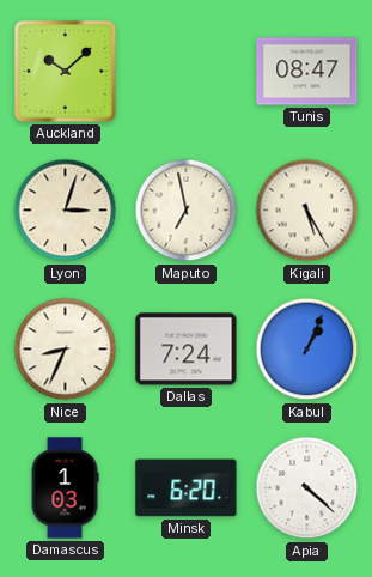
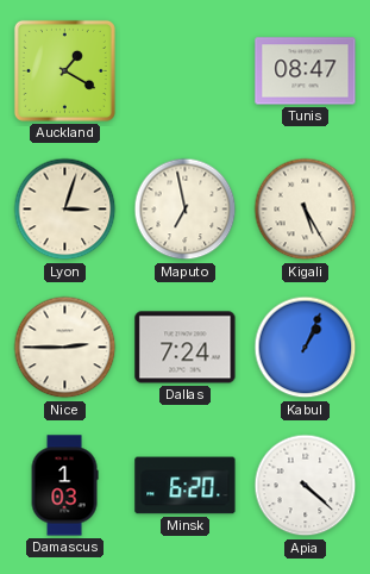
Auckland: 10:08 -> 1:20 (64, 70)
Nice: 8:34 -> 2:45 (65, 348)
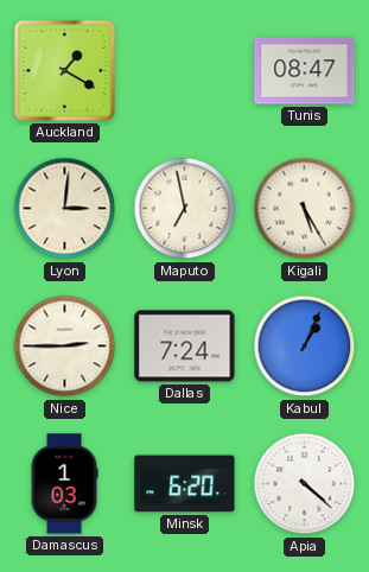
Lyon: 3:03 -> 3:01 (65, 209)
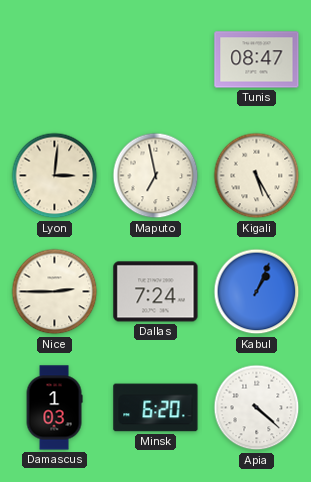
Auckland: 1:20 -> none (64, 70)
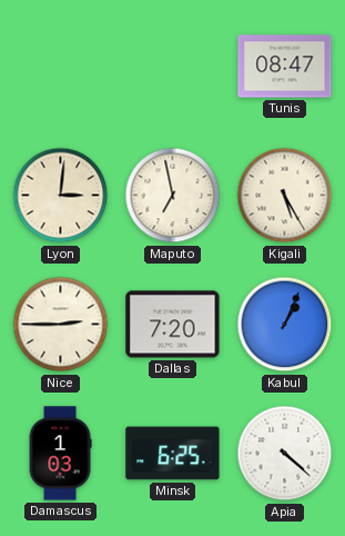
Dallas: 7:24 -> 7:20 (173, 325)
Minsk: 6:20 -> 6:25 (173, 454)
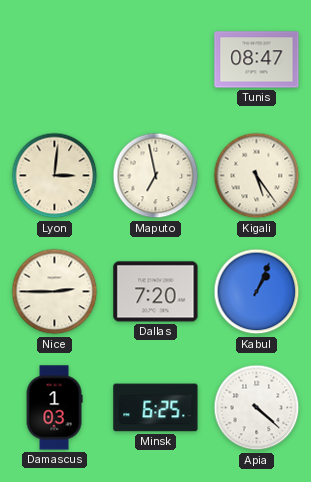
Kigali: 5:25 -> 5:24 (257, 176)
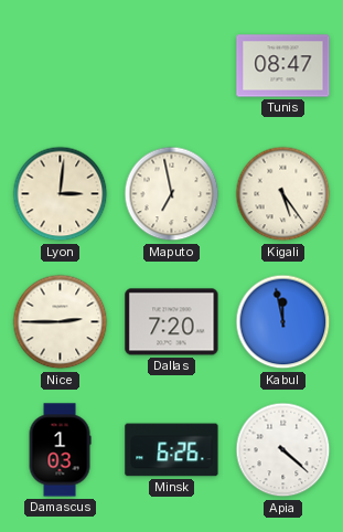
Kabul: 1:04 -> 11:58 (283, 322)
Minsk: 6:25 -> 6:26 (172, 450)
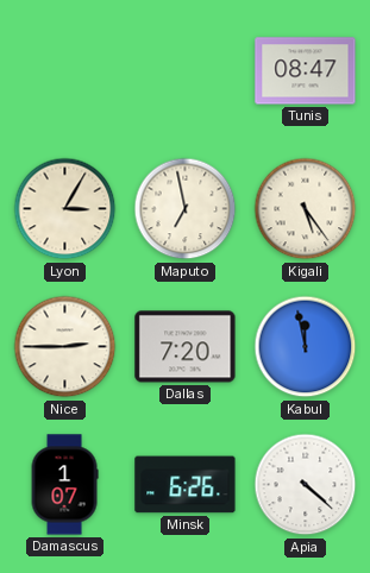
Lyon: 3:01 -> 3:05 (65, 209)
Damascus: 1:03 -> 1:07 (64, 485)
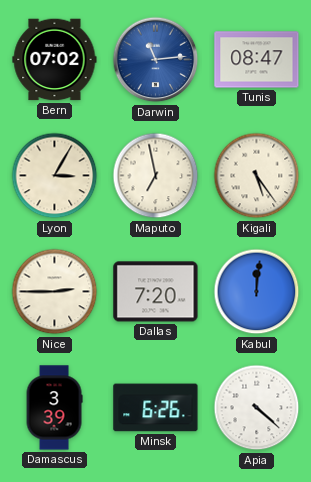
Bern: none -> 07:02 (55, 60)
Darwin: none -> 11:14 (156, 60)
Kabul: 11:58 -> 12:01 (257, 292)
Damascus: 1:07 -> 3:39 (54, 408)
